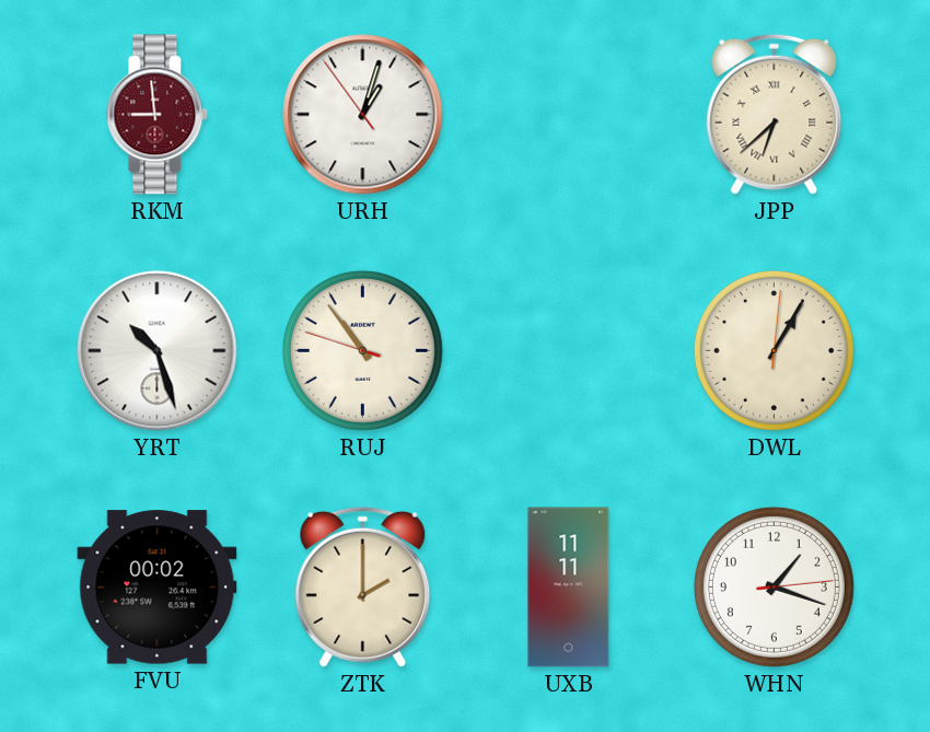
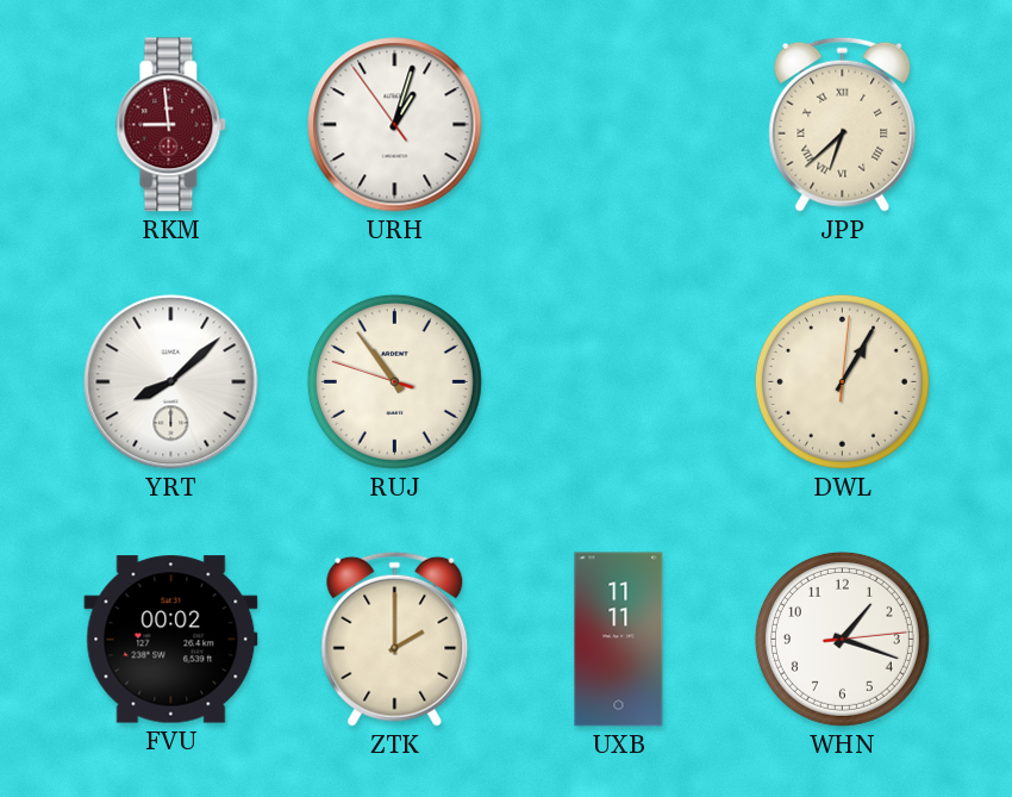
YRT: 10:27 -> 8:08 (171, 382)
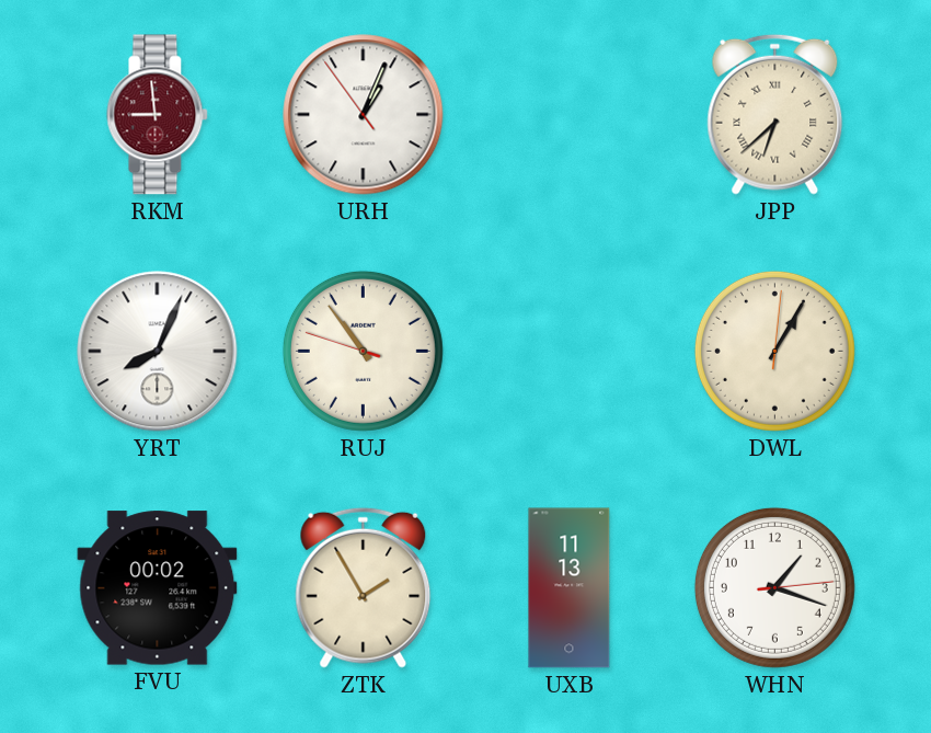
URH: 1:02 -> 1:03 (364, 115)
YRT: 8:08 -> 8:04 (158, 352)
ZTK: 2:00 -> 1:55 (364, 587)
UXB: 11:11 -> 11:13 (570, 588)
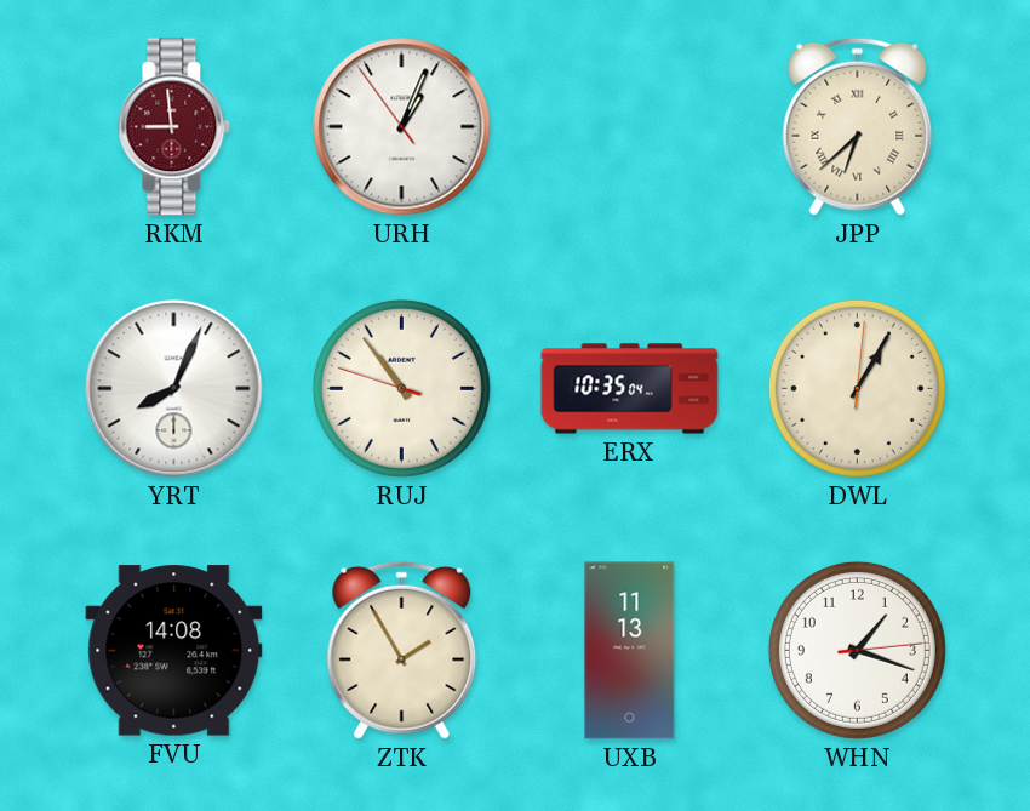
ERX: none -> 10:35 (630, 389)
FVU: 00:02 -> 14:08 (174, 651)
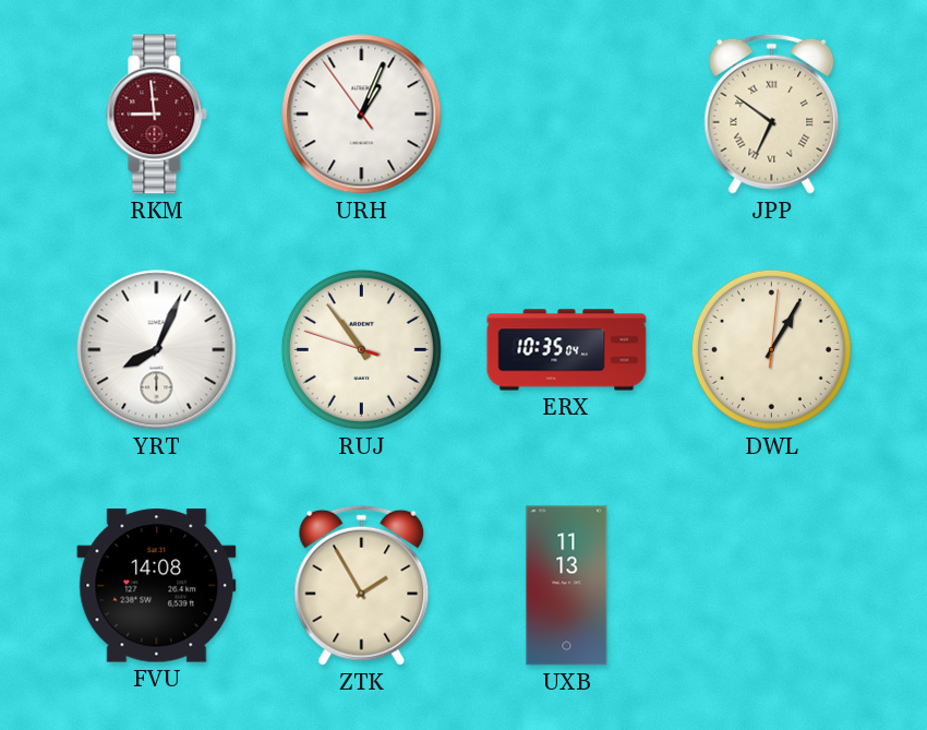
JPP: 6:38 -> 6:51 (772, 113)
WHN: 1:18 -> none (857, 650)
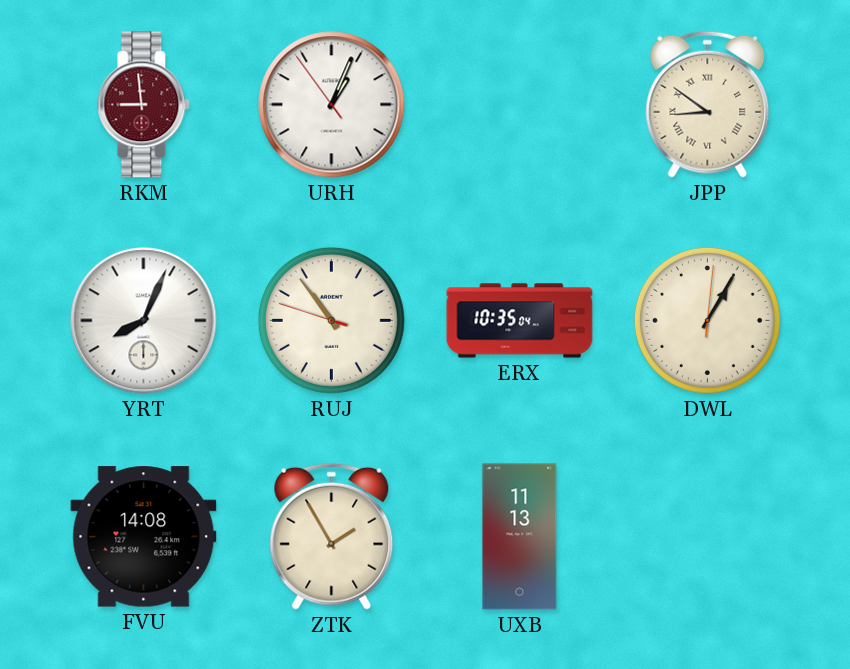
JPP: 6:51 -> 8:51 (708, 104)
